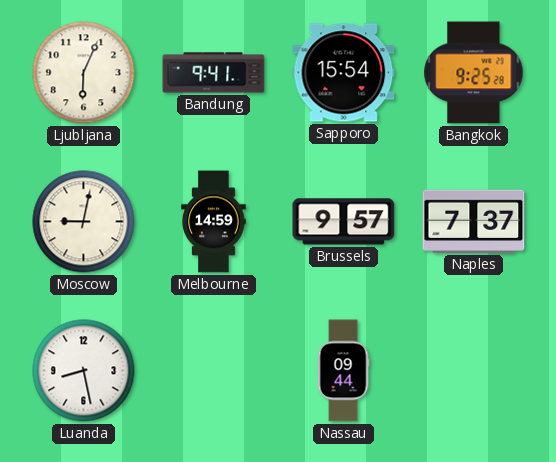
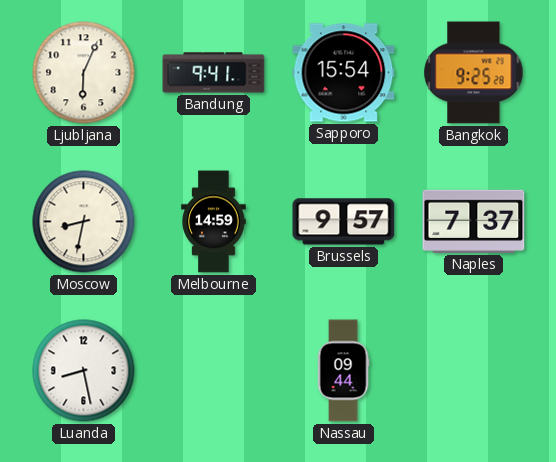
Moscow: 9:02 -> 8:32 (84, 222)
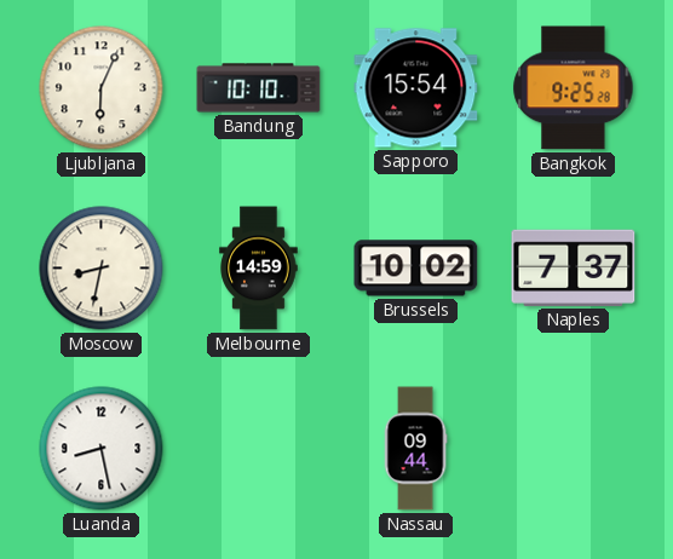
Bandung: 9:41 -> 10:10 (259, 88)
Brussels: 9:57 -> 10:02 (416, 269)
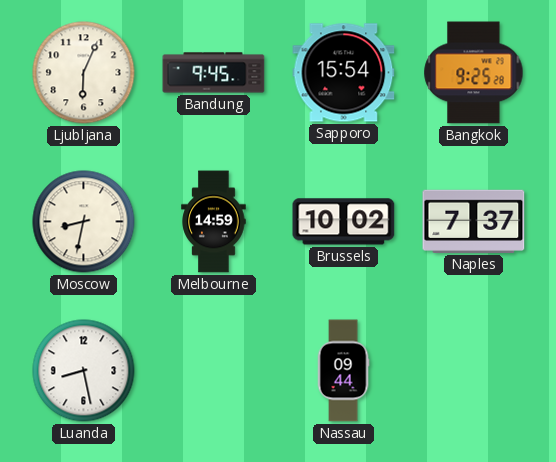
Bandung: 10:10 -> 9:45 (214, 73)
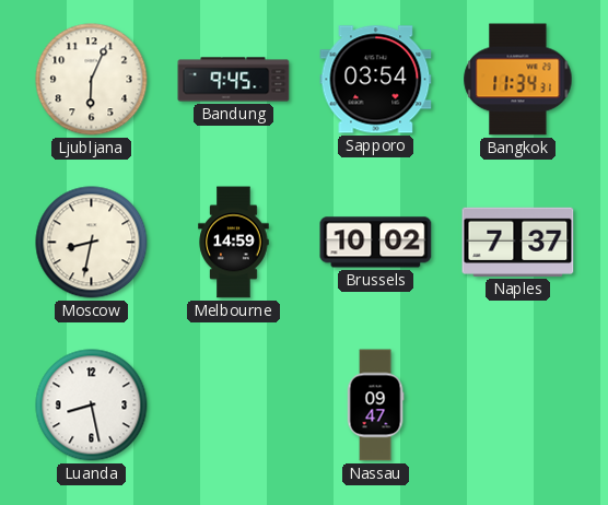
Sapporo: 15:54 -> 03:54 (376, 80)
Bangkok: 9:25 -> 11:34 (518, 80)
Nassau: 09:44 -> 09:47 (375, 406)
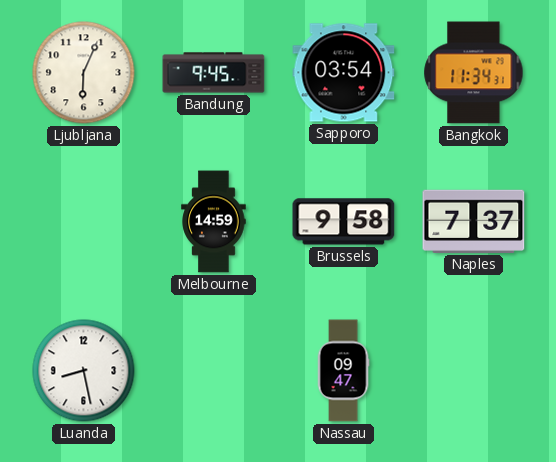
Moscow: 8:32 -> none (92, 243)
Brussels: 10:02 -> 9:58 (344, 222)
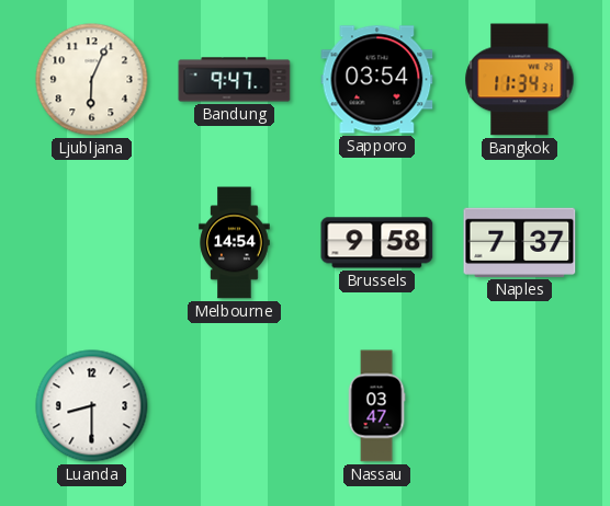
Bandung: 9:45 -> 9:47 (235, 80)
Melbourne: 14:59 -> 14:54 (235, 243)
Luanda: 8:28 -> 8:30 (92, 406)
Nassau: 09:47 -> 03:47 (376, 406)
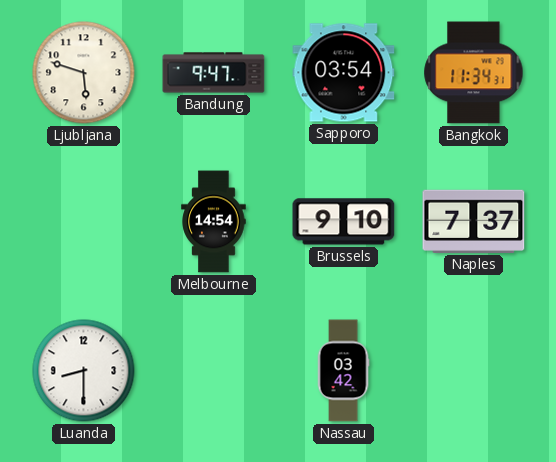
Ljubljana: 6:04 -> 5:48 (84, 73)
Brussels: 9:58 -> 9:10 (344, 222)
Nassau: 03:47 -> 03:42 (343, 371)
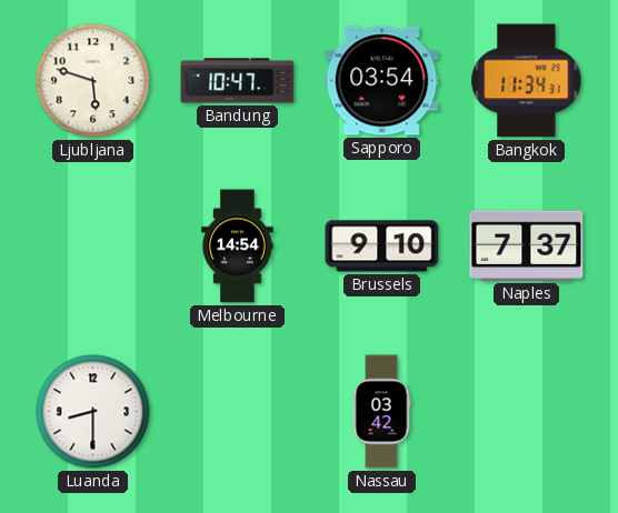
Bandung: 9:47 -> 10:47 (238, 81)
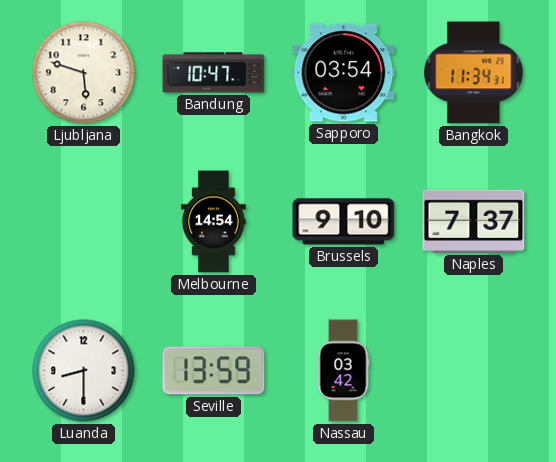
Seville: none -> 13:59 (214, 371)
